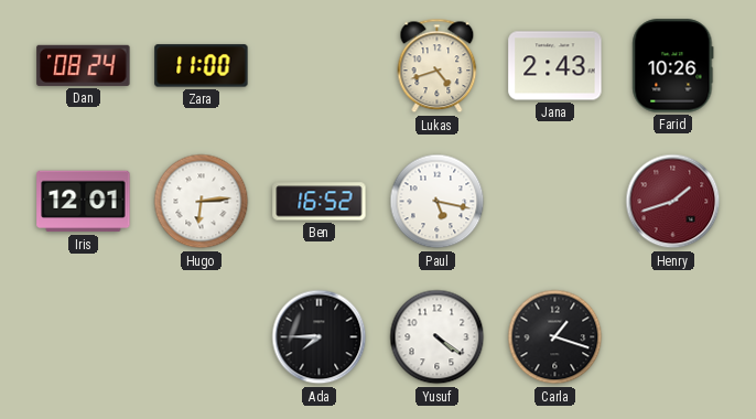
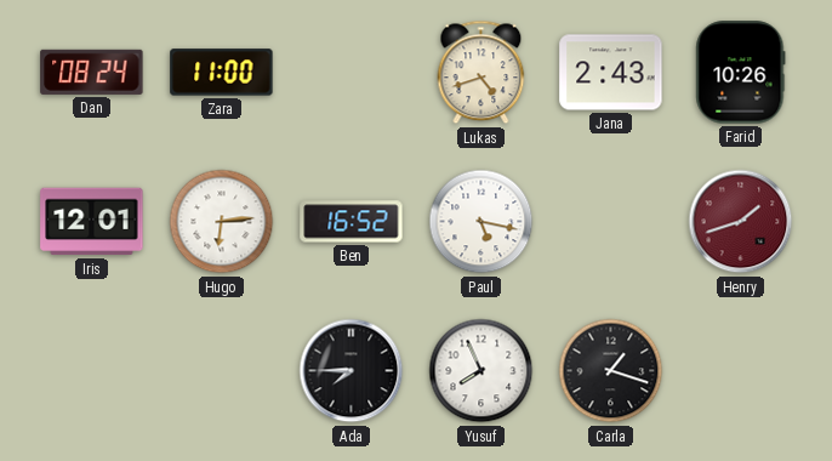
Yusuf: 4:21 -> 7:56 (481, 371)
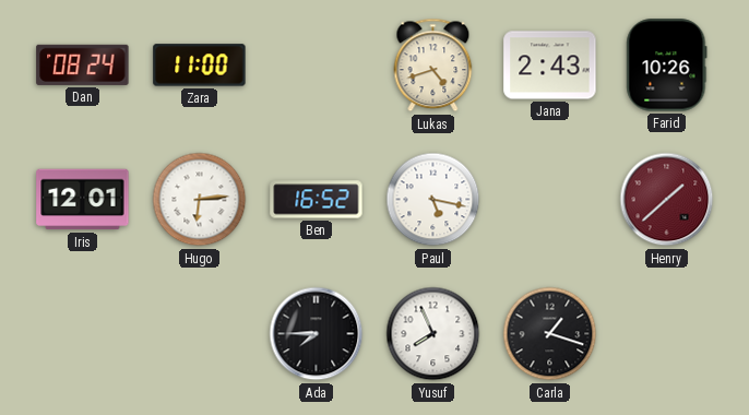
Henry: 1:42 -> 1:38 (667, 200)
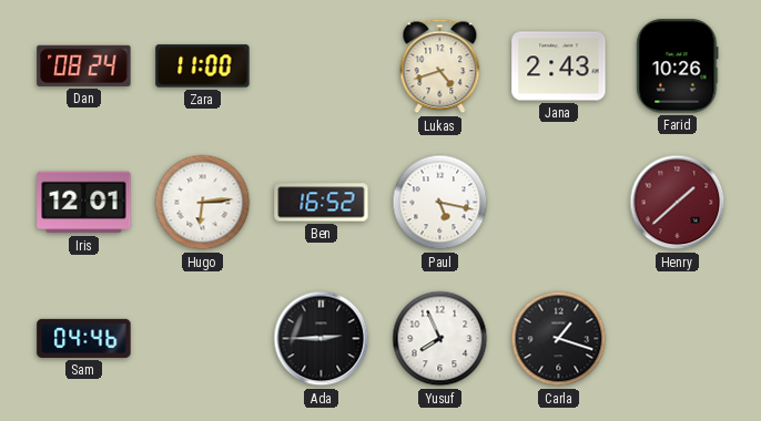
Sam: none -> 04:46 (84, 338)
Ada: 7:45 -> 2:45 (322, 339)
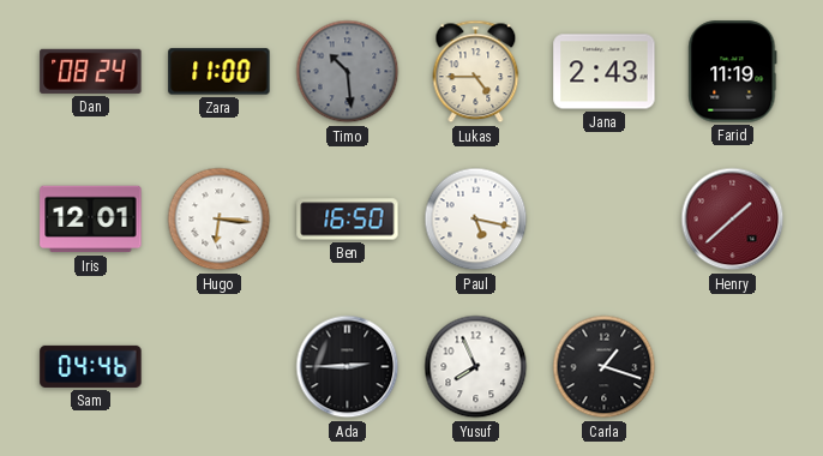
Timo: none -> 10:29 (348, 72)
Lukas: 4:42 -> 4:45 (476, 72)
Farid: 10:26 -> 11:19 (733, 72)
Hugo: 6:14 -> 6:16 (220, 220)
Ben: 16:52 -> 16:50 (348, 220)
